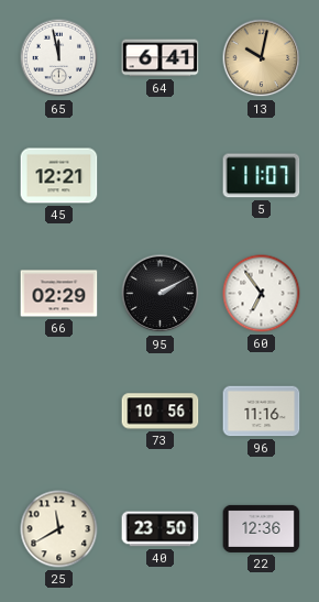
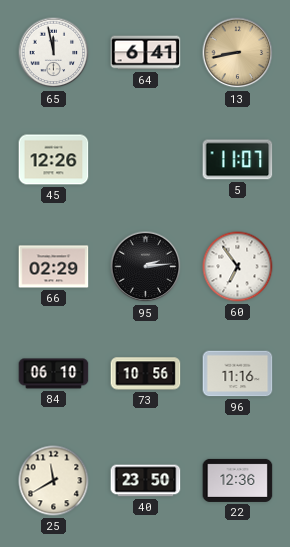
13: 10:02 -> 8:43 (238, 53)
45: 12:21 -> 12:26 (54, 160)
95: 2:10 -> 2:14 (146, 267)
84: none -> 06:10 (54, 374)
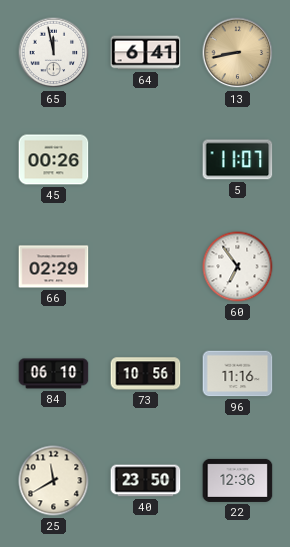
45: 12:26 -> 00:26 (54, 160)
95: 2:14 -> none (146, 267)
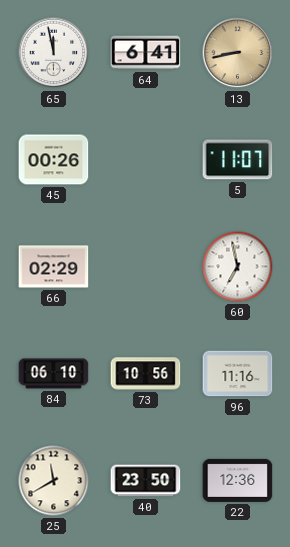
60: 6:54 -> 6:58 (238, 267)
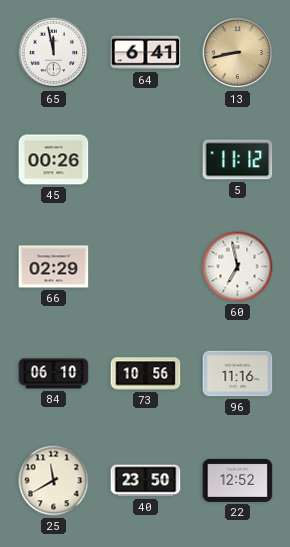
5: 11:07 -> 11:12 (238, 160)
22: 12:36 -> 12:52 (238, 480)
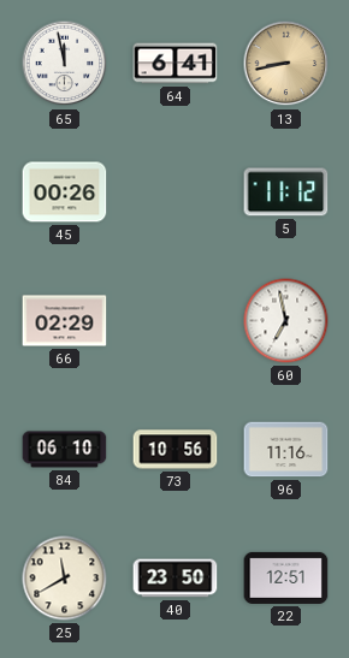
22: 12:52 -> 12:51 (286, 577)
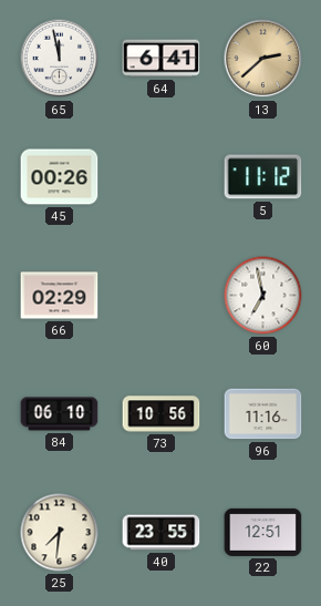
13: 8:43 -> 2:38 (263, 59)
25: 11:40 -> 7:31 (60, 533)
40: 23:50 -> 23:55 (162, 533)
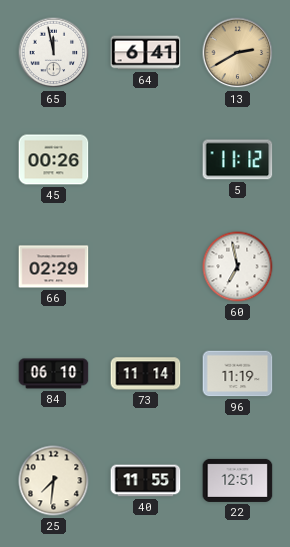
13: 2:38 -> 2:40 (238, 53)
73: 10:56 -> 11:14 (146, 374)
96: 11:16 -> 11:19 (238, 374)
40: 23:55 -> 11:55 (146, 481)
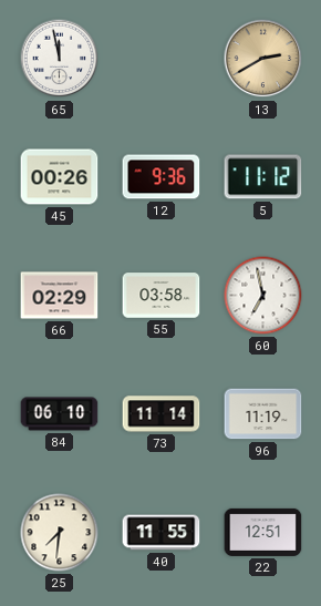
64: 6:41 -> none (146, 53)
12: none -> 9:36 (162, 177)
55: none -> 03:58 (162, 296)
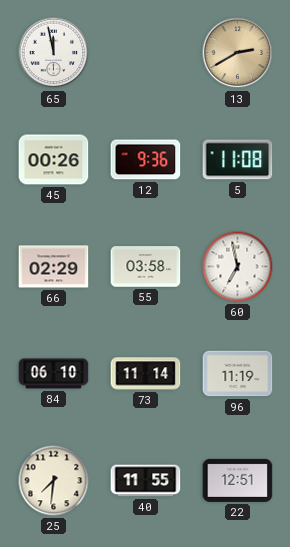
5: 11:12 -> 11:08 (238, 160)
